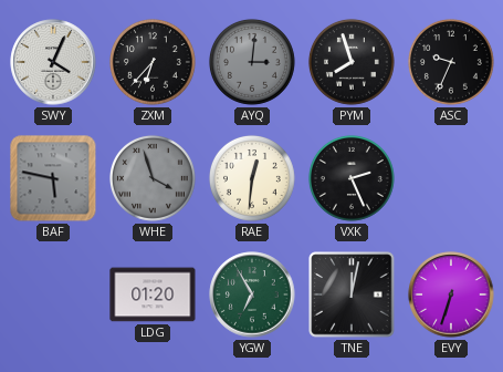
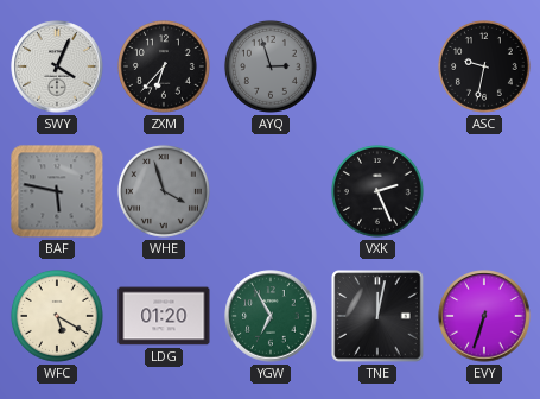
AYQ: 3:01 -> 2:57 (271, 66)
PYM: 7:57 -> none (352, 62)
ASC: 9:34 -> 9:32 (484, 66)
RAE: 12:31 -> none (252, 178)
WFC: none -> 5:20 (57, 316)
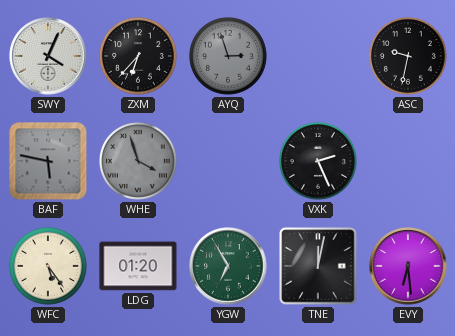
WFC: 5:20 -> 5:24 (48, 266)
EVY: 6:33 -> 6:29 (408, 266)
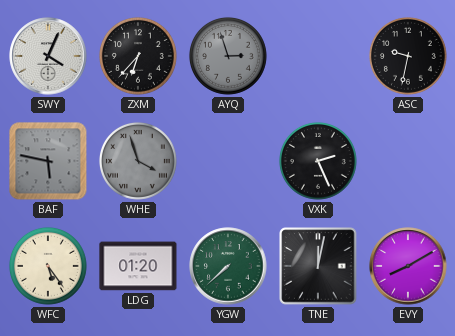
YGW: 6:55 -> 7:38 (228, 266)
EVY: 6:29 -> 8:10 (408, 266)
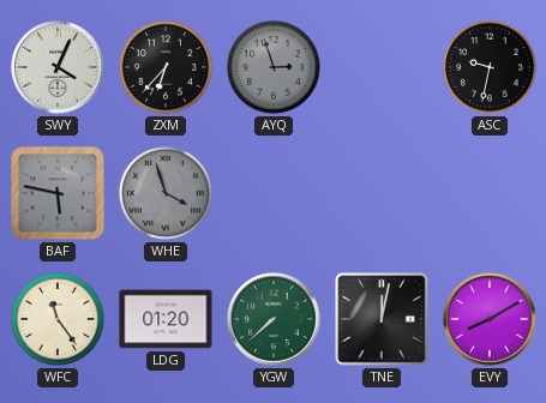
VXK: 2:26 -> none (318, 161)
WFC: 5:24 -> 11:24 (58, 319)
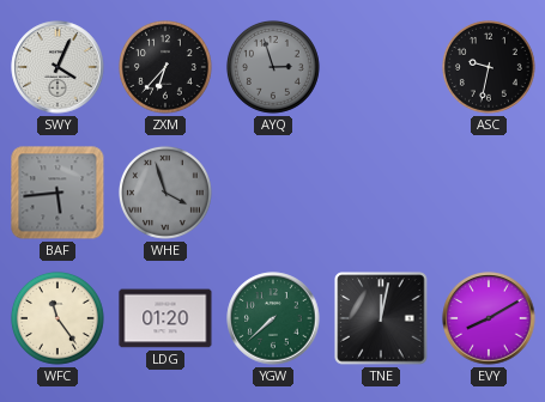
BAF: 5:47 -> 5:44 (57, 193)
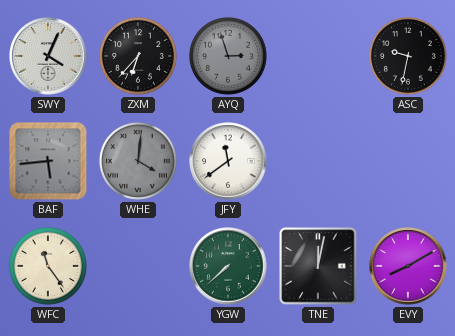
WHE: 3:57 -> 4:01 (138, 161)
JFY: none -> 11:39 (228, 161)
LDG: 01:20 -> none (165, 318)
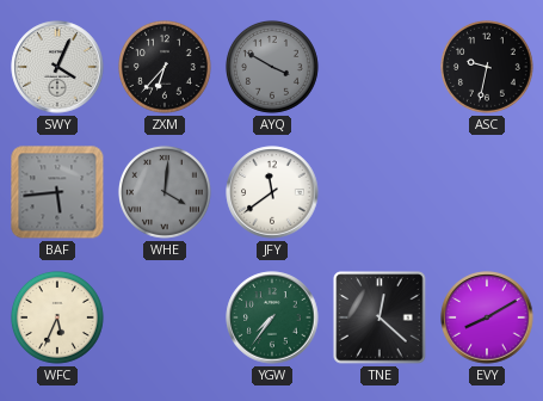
AYQ: 2:57 -> 3:50 (272, 67)
WFC: 11:24 -> 5:34 (57, 317)
YGW: 7:38 -> 7:36 (272, 317)
TNE: 12:02 -> 12:22 (380, 317)
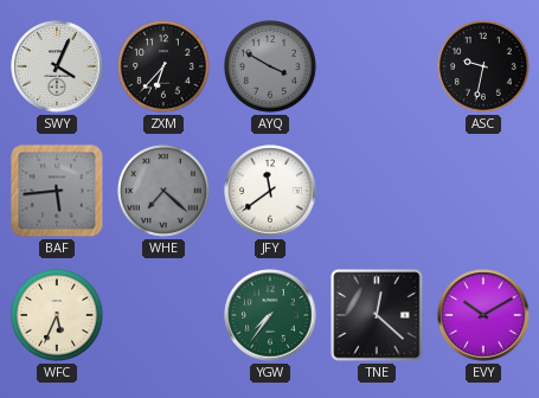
WHE: 4:01 -> 7:22 (163, 191)
EVY: 8:10 -> 10:10 (483, 315)
